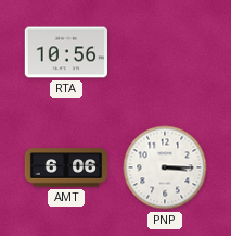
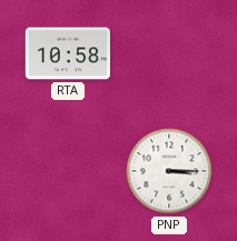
RTA: 10:56 -> 10:58 (68, 53)
AMT: 6:06 -> none (66, 167)
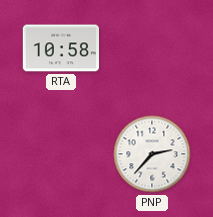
PNP: 3:15 -> 2:37 (152, 154)
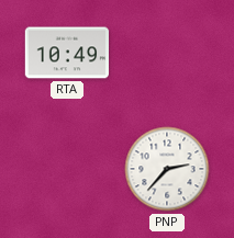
RTA: 10:58 -> 10:49 (67, 53)
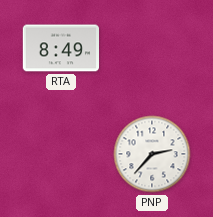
RTA: 10:49 -> 8:49 (61, 48)
